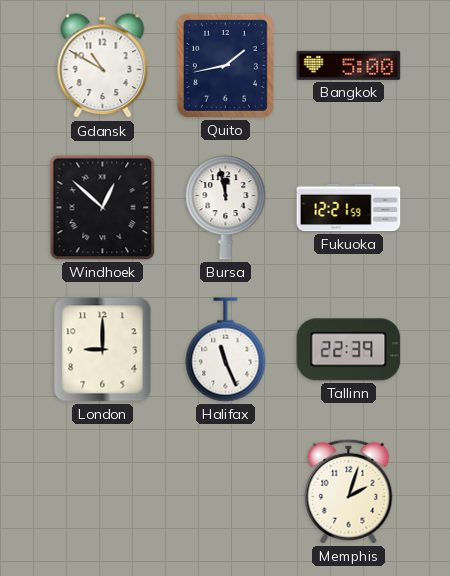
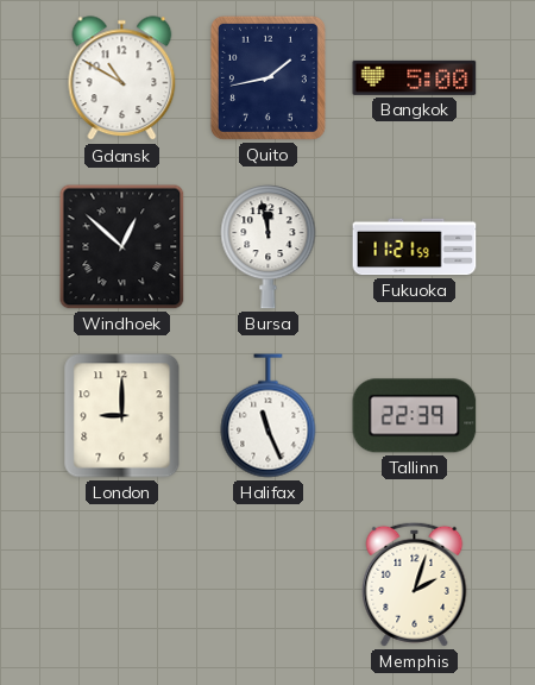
Fukuoka: 12:21 -> 11:21 (415, 247)
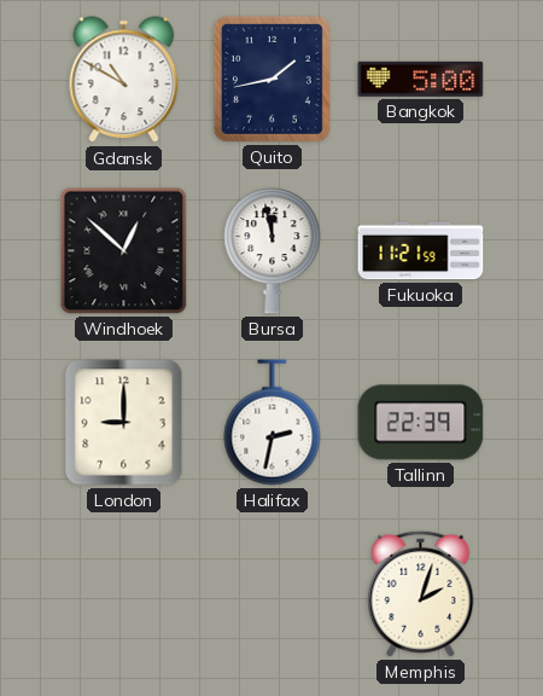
Halifax: 11:26 -> 2:32 (273, 423)
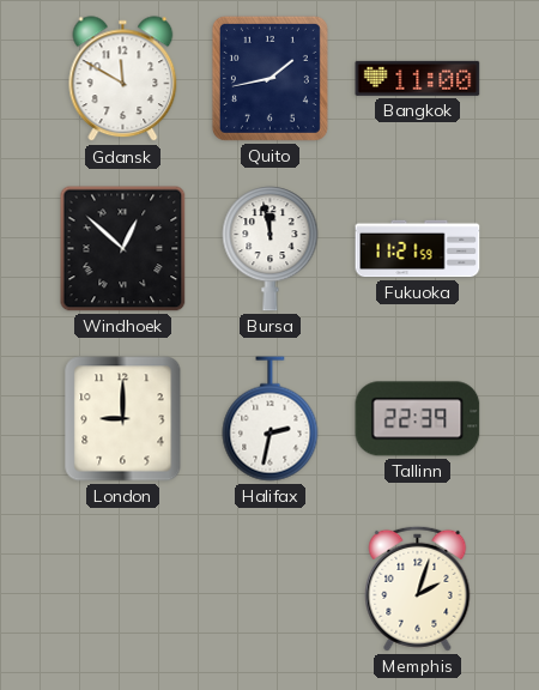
Gdansk: 10:50 -> 11:50 (123, 79)
Bangkok: 5:00 -> 11:00 (418, 78)
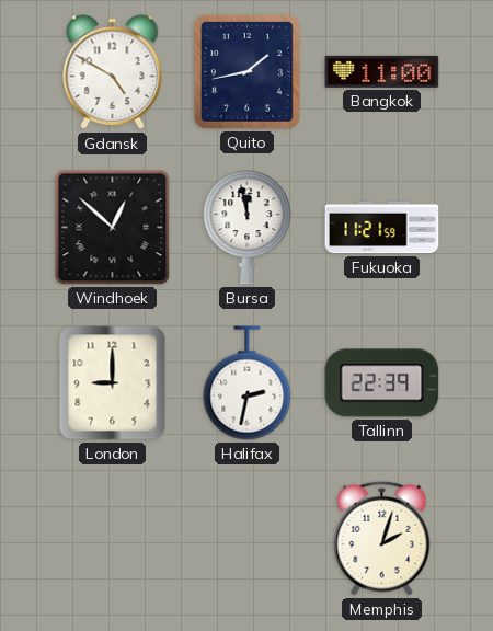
Gdansk: 11:50 -> 4:50 (113, 72)
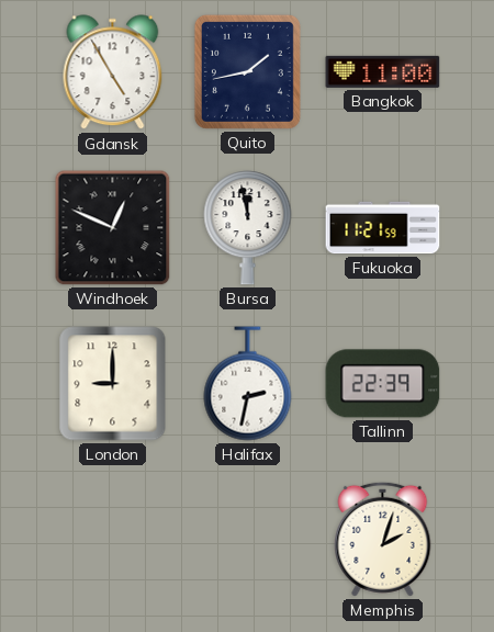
Gdansk: 4:50 -> 4:55 (113, 72)
Windhoek: 12:52 -> 12:49 (113, 228)
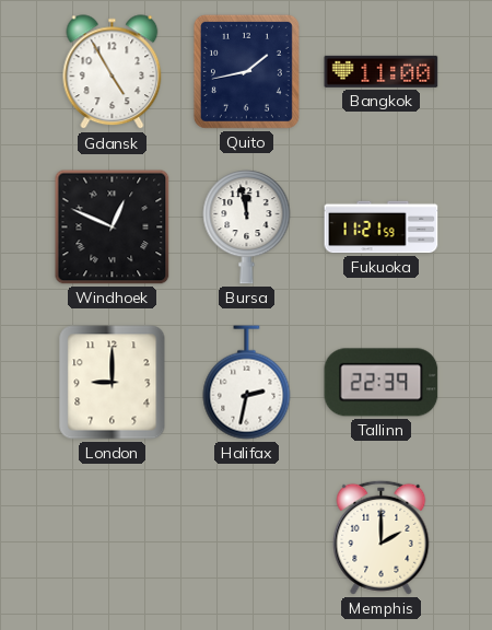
Memphis: 2:03 -> 2:00 (382, 537)
